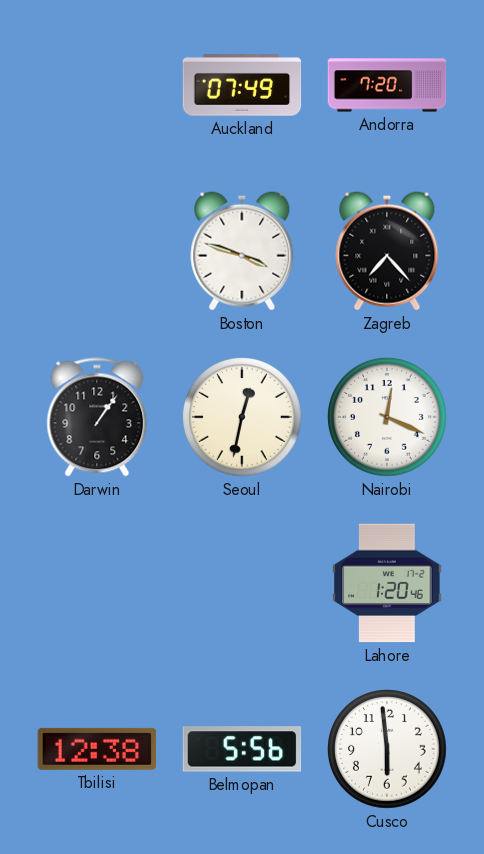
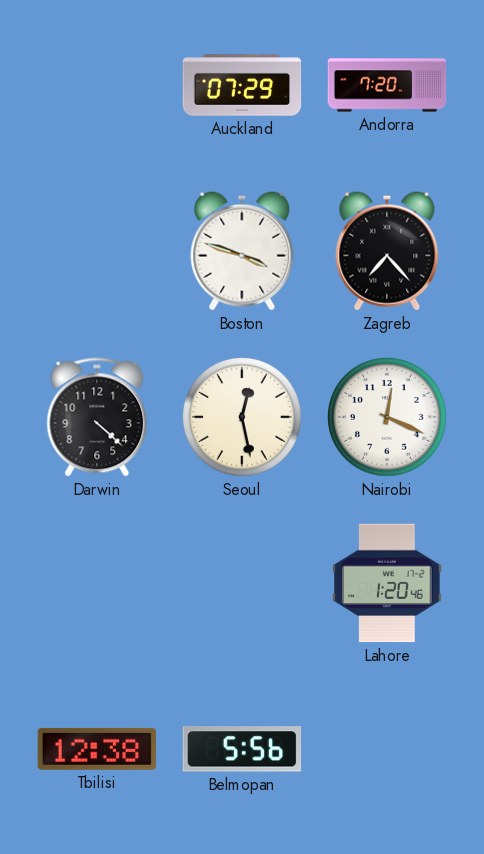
Auckland: 07:49 -> 07:29 (242, 85)
Darwin: 1:06 -> 4:22 (97, 417)
Seoul: 12:32 -> 12:28 (243, 418)
Cusco: 5:59 -> none (388, 750)
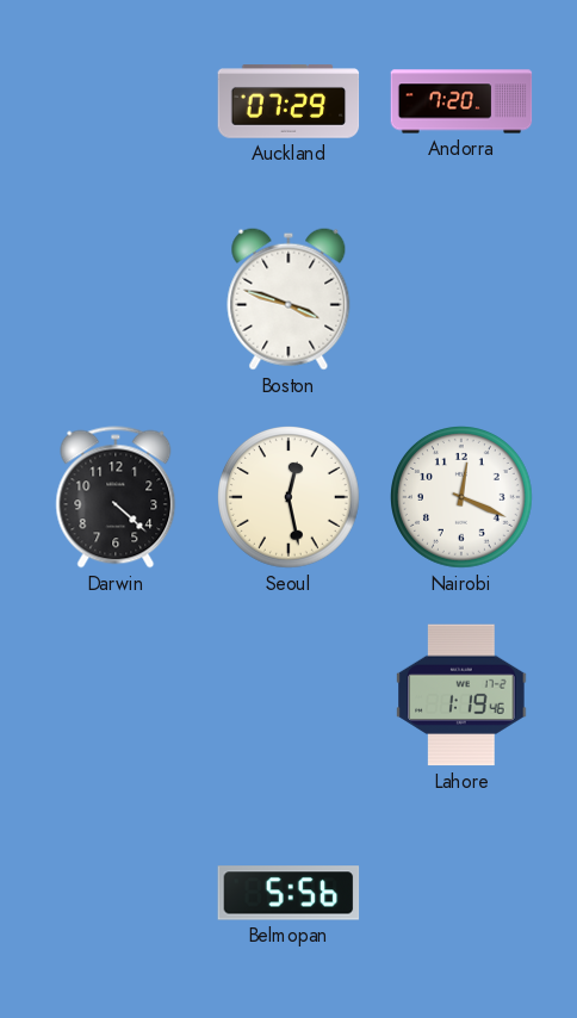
Zagreb: 7:23 -> none (387, 251)
Lahore: 1:20 -> 1:19 (461, 695)
Tbilisi: 12:38 -> none (97, 749)
